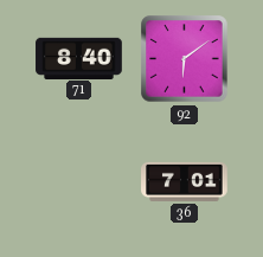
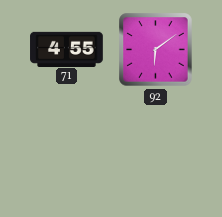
71: 8:40 -> 4:55 (67, 49)
36: 7:01 -> none (185, 181)
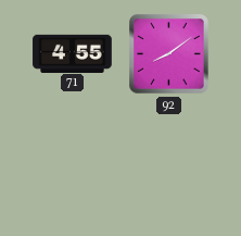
92: 6:09 -> 8:09 (169, 54)
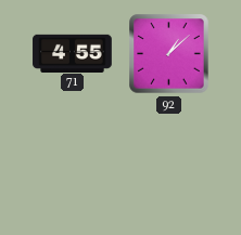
92: 8:09 -> 1:08 (169, 54)
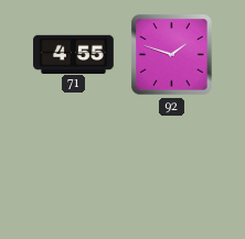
92: 1:08 -> 1:48 (172, 55)
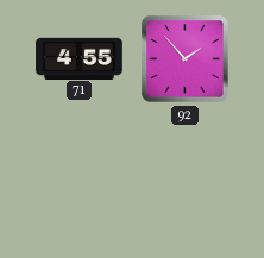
92: 1:48 -> 1:53 (186, 59)
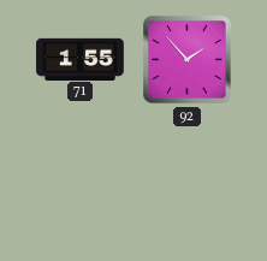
71: 4:55 -> 1:55 (81, 59)
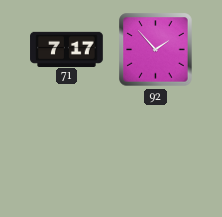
71: 1:55 -> 7:17 (67, 49)
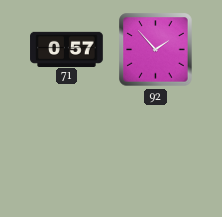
71: 7:17 -> 0:57 (67, 49)
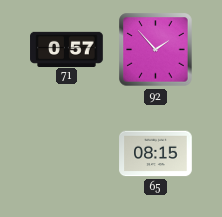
65: none -> 08:15 (156, 154)
